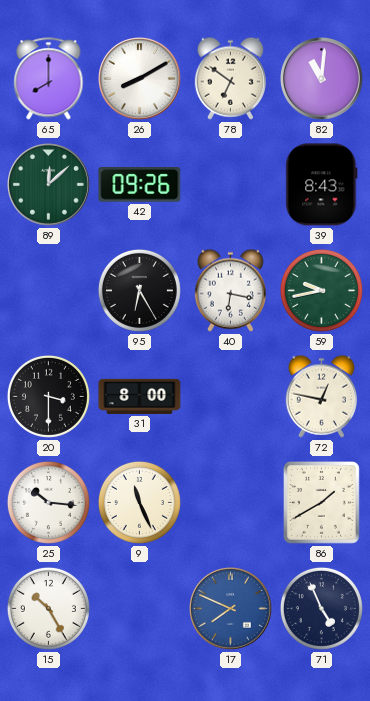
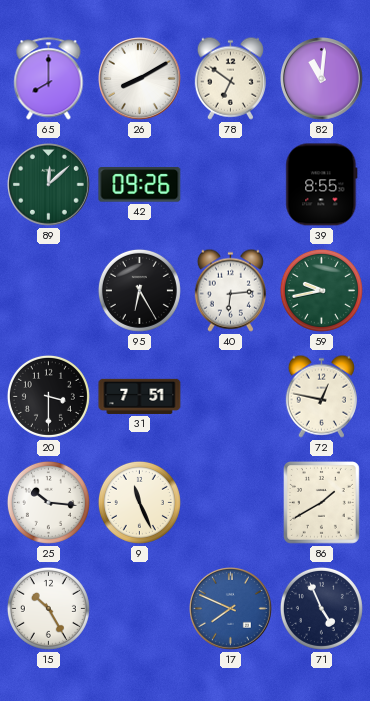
39: 8:43 -> 8:55 (322, 185)
40: 6:17 -> 6:14 (230, 290)
31: 8:00 -> 7:51 (140, 396)
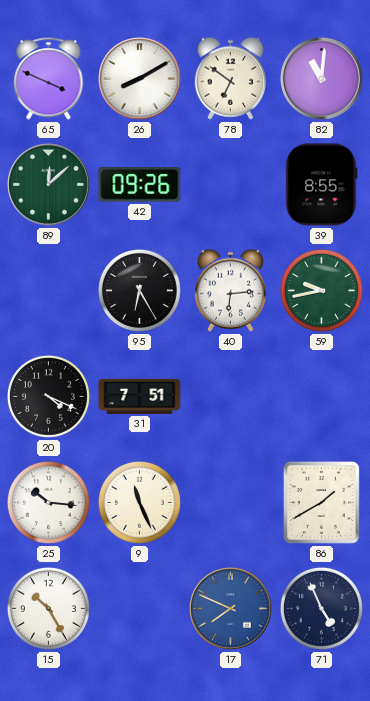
65: 8:00 -> 3:49 (49, 79)
20: 3:30 -> 4:19 (48, 396)
72: 12:47 -> none (321, 396)
